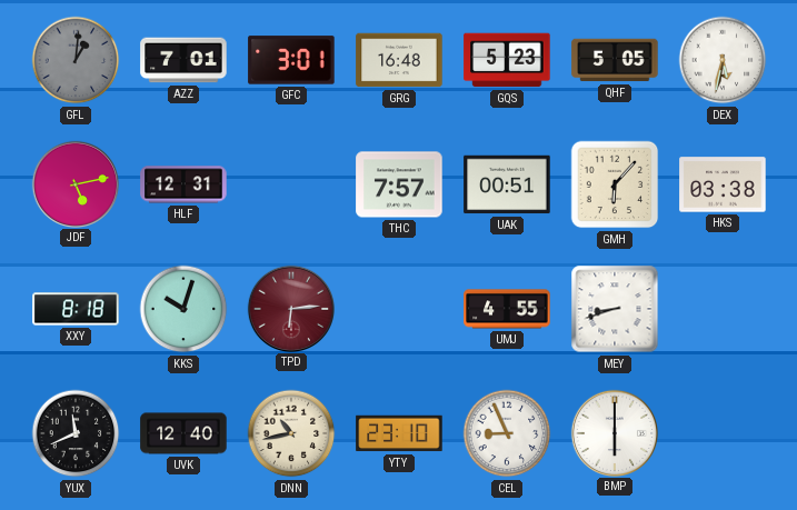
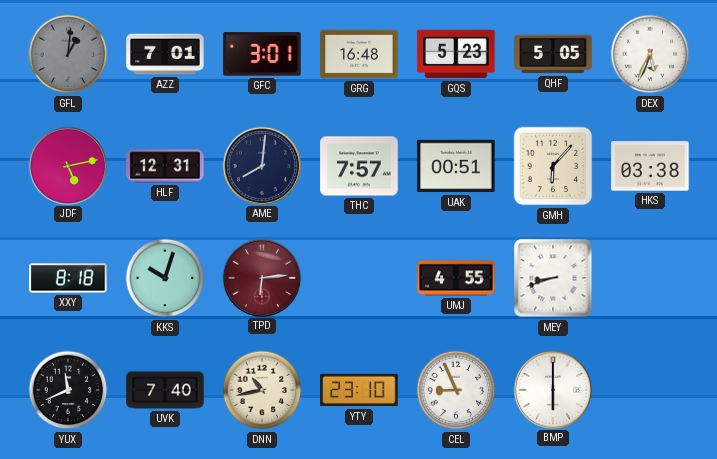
DEX: 5:32 -> 5:34 (650, 54)
AME: none -> 8:01 (261, 165)
UVK: 12:40 -> 7:40 (165, 390)
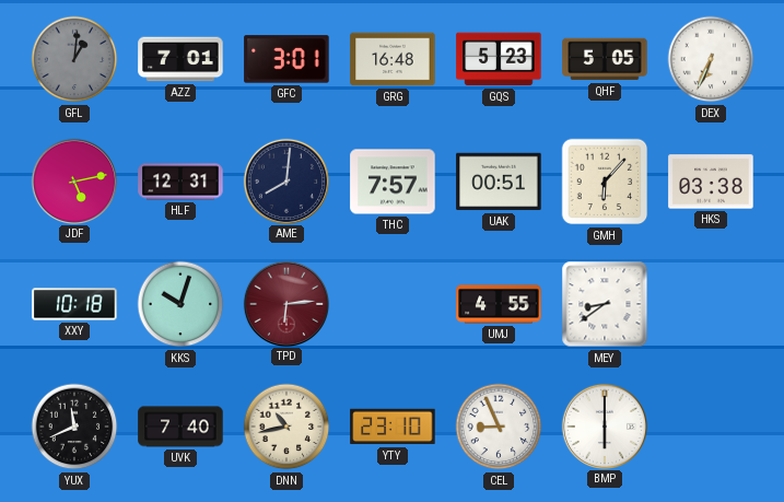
DEX: 5:34 -> 6:34 (711, 59)
XXY: 8:18 -> 10:18 (74, 304)
MEY: 8:42 -> 8:39 (605, 304)
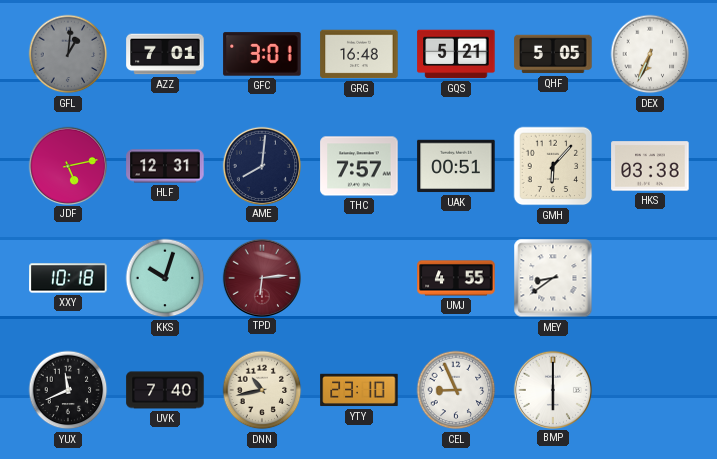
GQS: 5:23 -> 5:21 (456, 54)
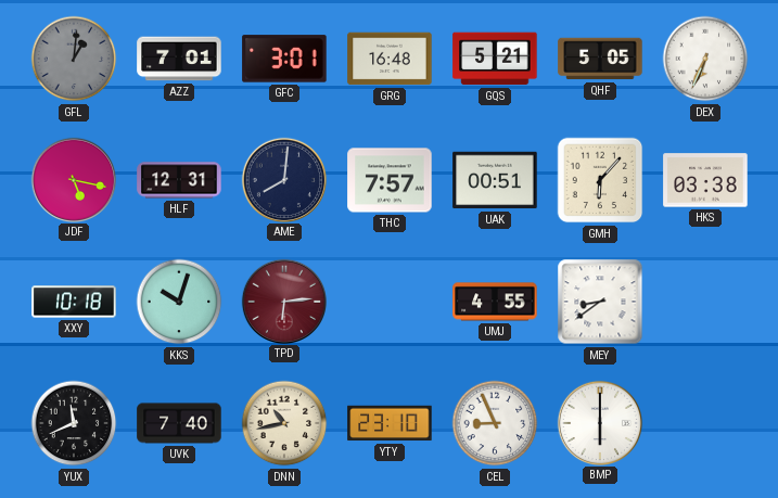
JDF: 5:13 -> 5:17 (73, 179)
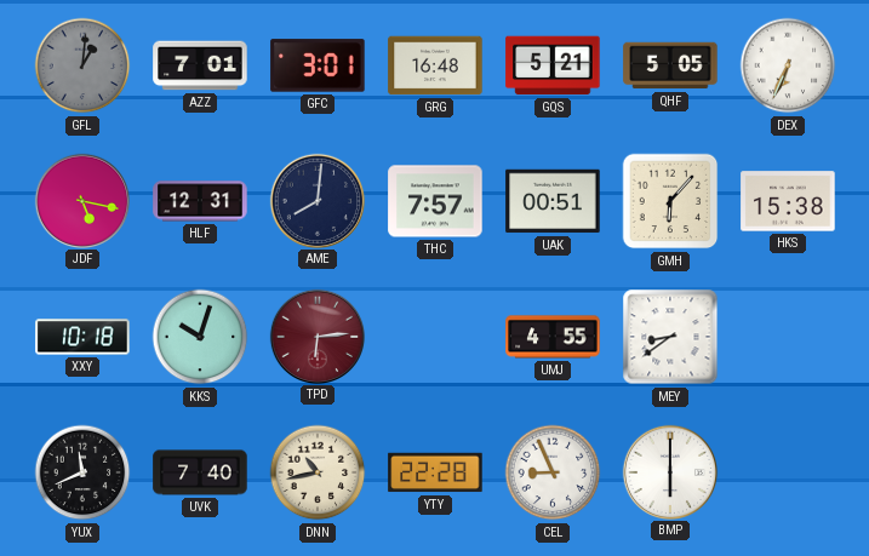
HKS: 03:38 -> 15:38 (788, 201)
YTY: 23:10 -> 22:28 (435, 472)
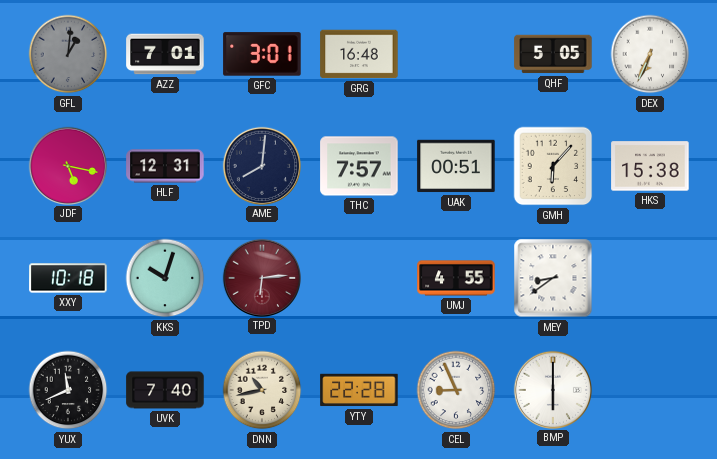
GQS: 5:21 -> none (553, 65)
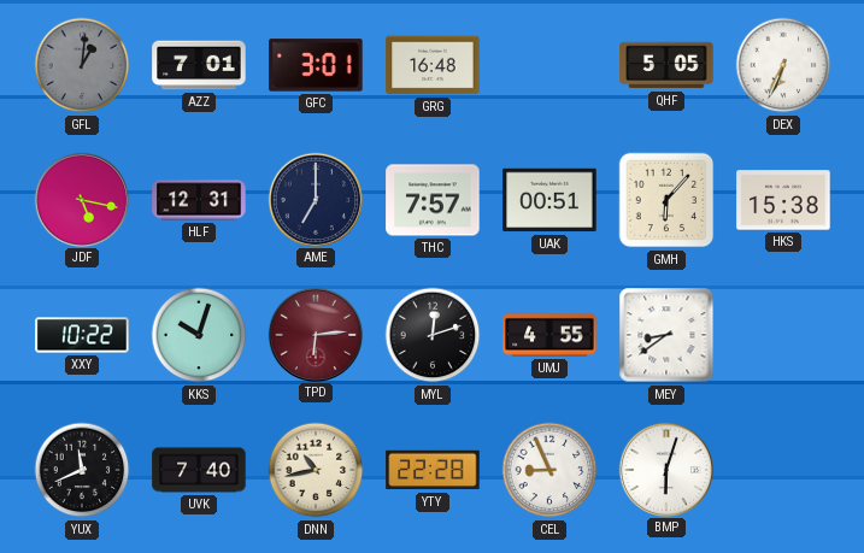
AME: 8:01 -> 7:00 (315, 199)
XXY: 10:18 -> 10:22 (82, 335)
MYL: none -> 12:12 (433, 335)
BMP: 6:00 -> 6:03 (665, 469)
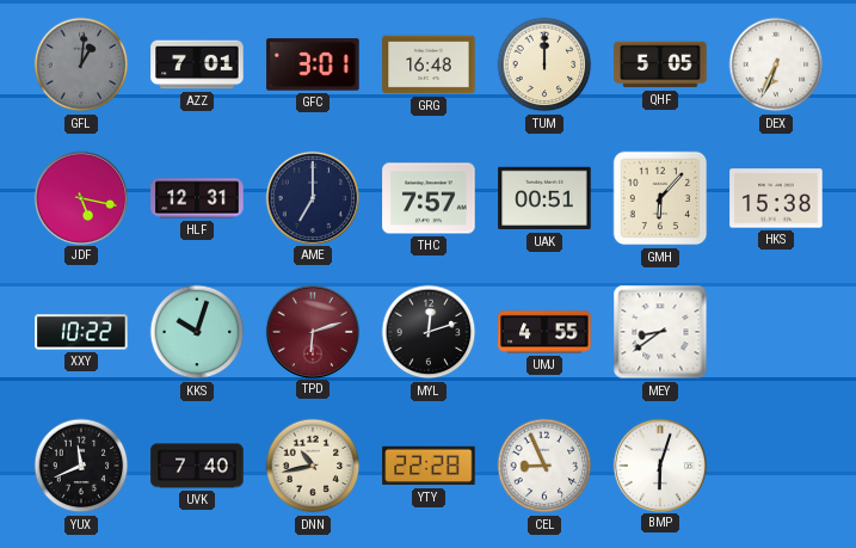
TUM: none -> 12:00 (544, 64)
TPD: 6:14 -> 6:12 (312, 331)
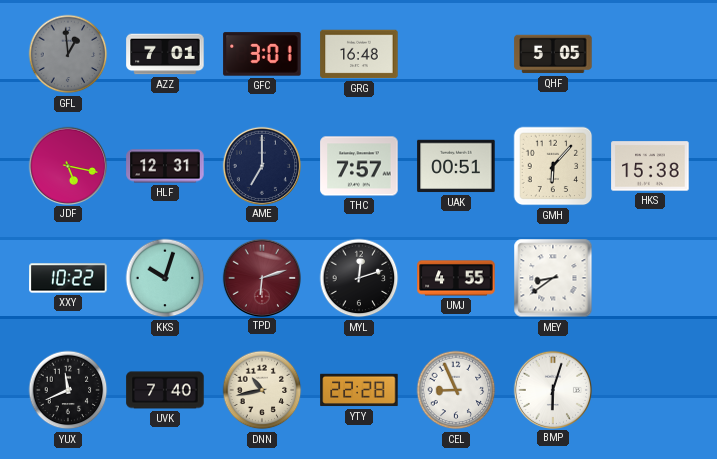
GFL: 1:01 -> 12:59 (68, 54)
TUM: 12:00 -> none (544, 64)
DEX: 6:34 -> none (776, 64)
